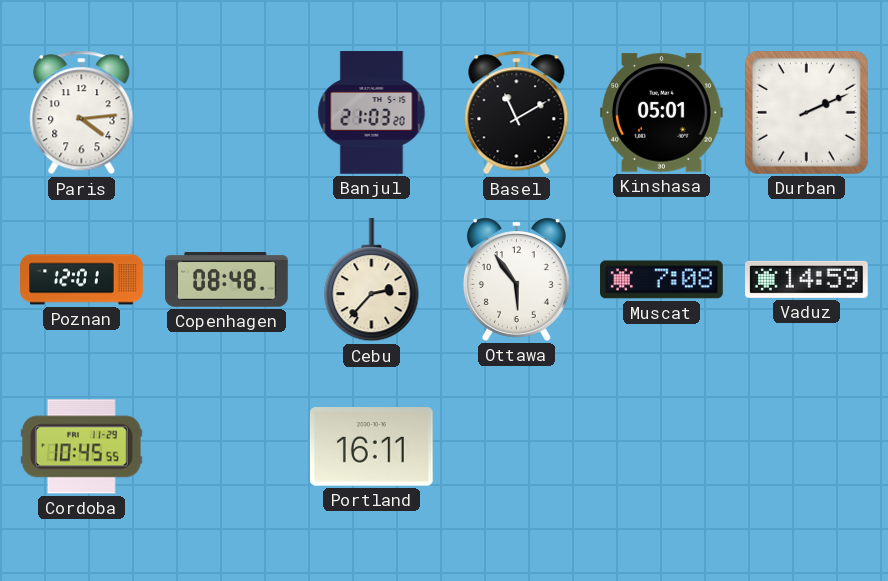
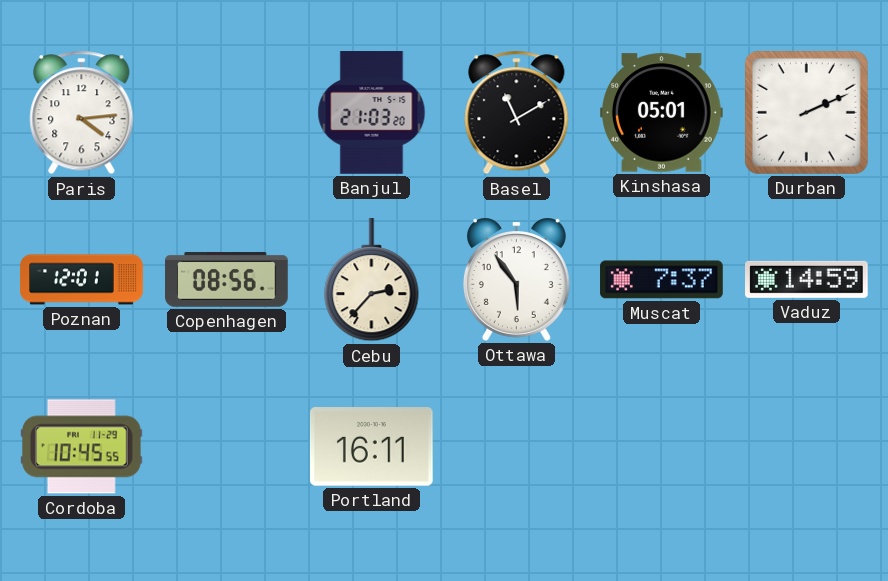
Copenhagen: 08:48 -> 08:56 (227, 280)
Muscat: 7:08 -> 7:37 (662, 280)
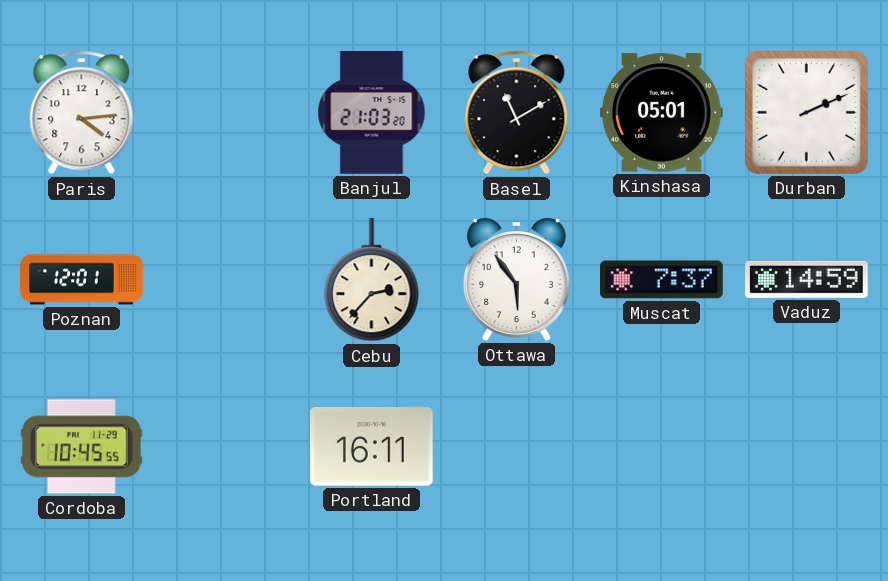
Copenhagen: 08:56 -> none (227, 280)
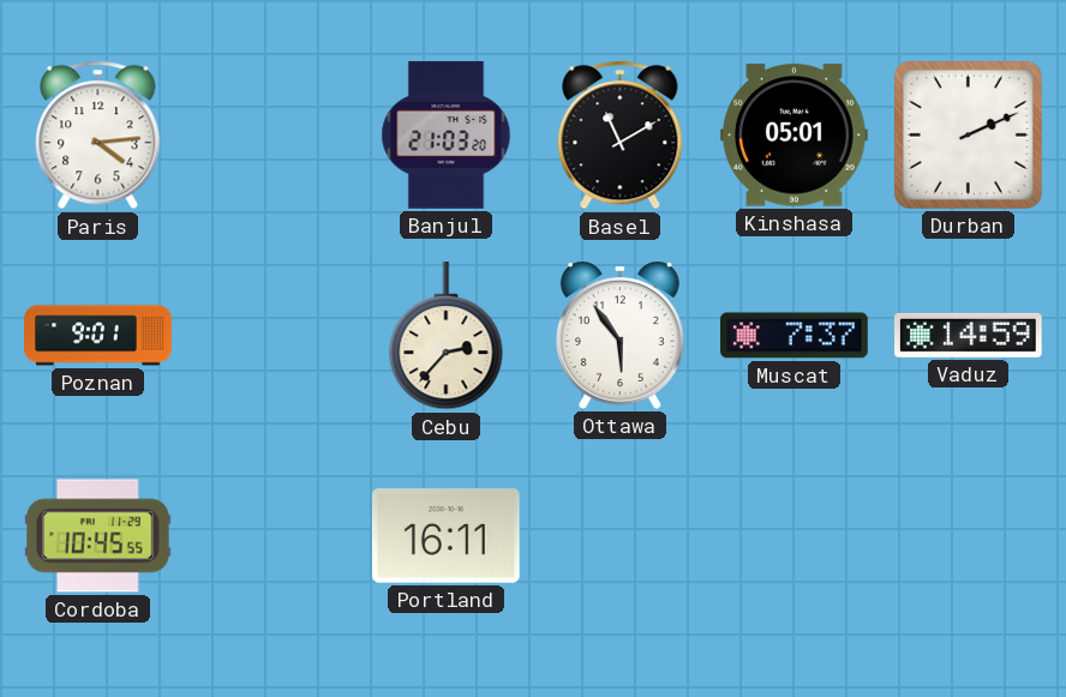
Poznan: 12:01 -> 9:01 (98, 336)
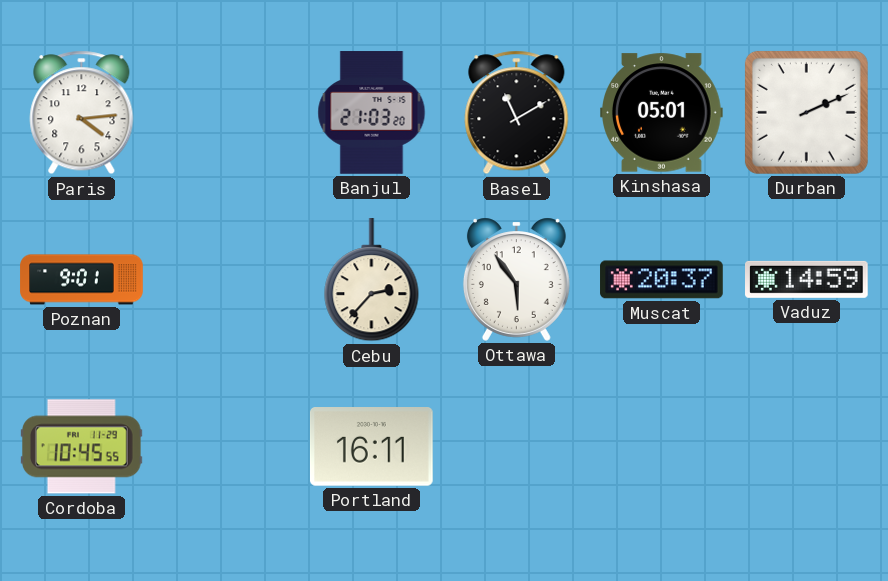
Muscat: 7:37 -> 20:37 (662, 280)
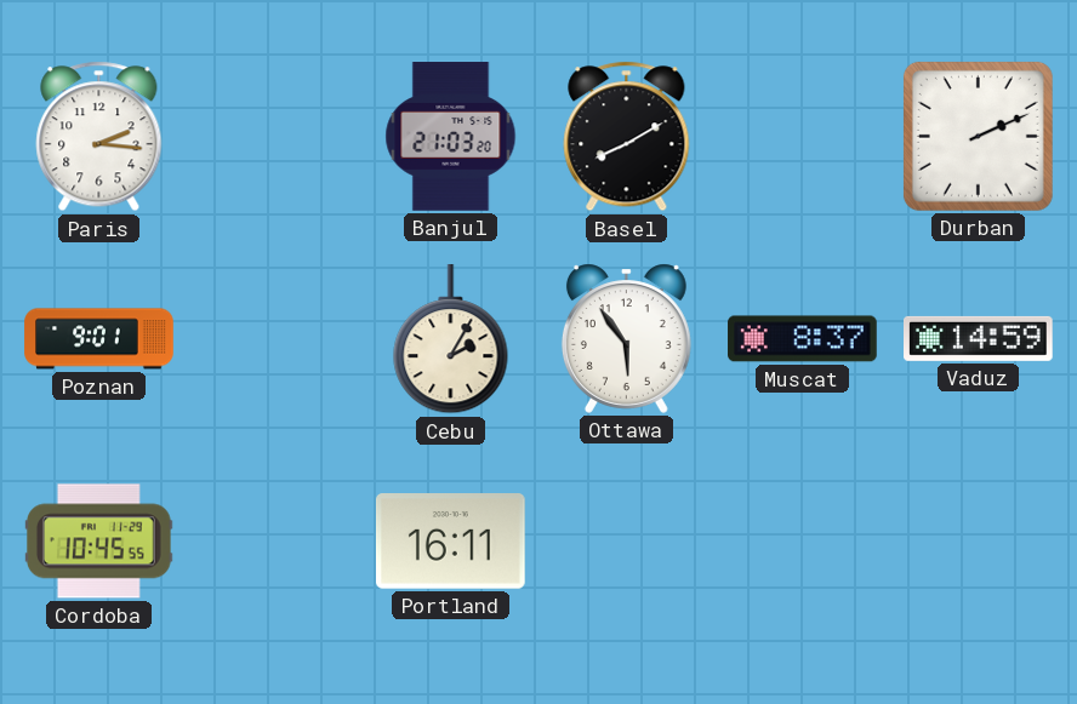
Paris: 4:14 -> 2:16 (99, 137)
Basel: 11:10 -> 8:10 (627, 137)
Kinshasa: 05:01 -> none (662, 113)
Cebu: 2:37 -> 2:05 (451, 340)
Muscat: 20:37 -> 8:37 (803, 339)
